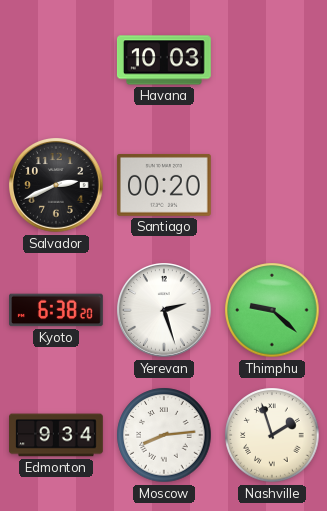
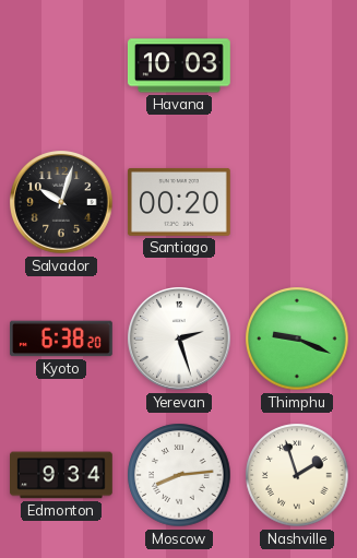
Salvador: 2:41 -> 10:03 (62, 203)
Thimphu: 9:22 -> 9:19 (297, 339)
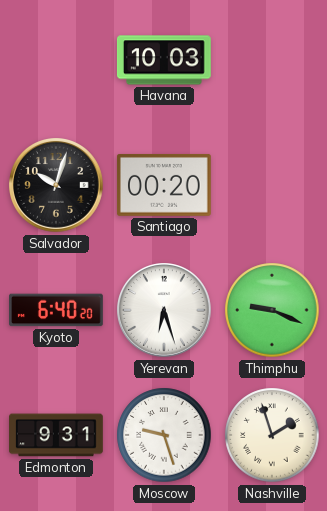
Kyoto: 6:38 -> 6:40 (57, 310)
Yerevan: 2:27 -> 6:27 (165, 311)
Edmonton: 9:34 -> 9:31 (57, 435)
Moscow: 8:14 -> 9:27 (164, 435)
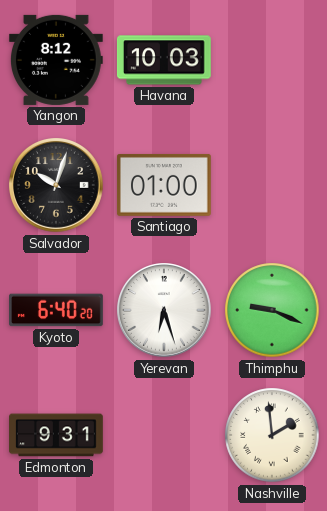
Yangon: none -> 8:12 (56, 60)
Santiago: 00:20 -> 01:00 (164, 185)
Moscow: 9:27 -> none (164, 435)
Nashville: 1:57 -> 1:59 (272, 435)
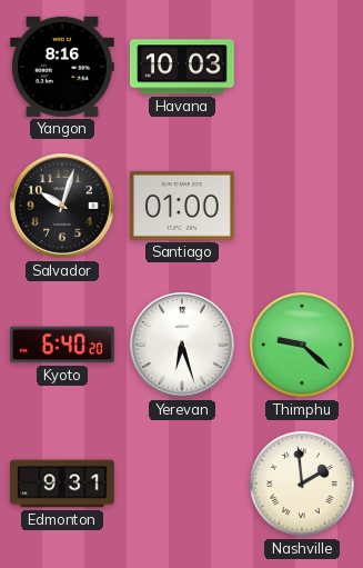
Yangon: 8:12 -> 8:16 (62, 67)
Thimphu: 9:19 -> 9:22 (302, 345)
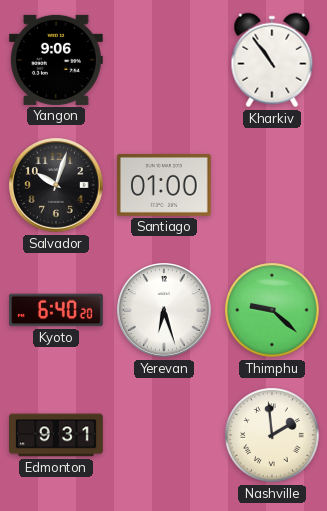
Yangon: 8:16 -> 9:06 (56, 60)
Havana: 10:03 -> none (182, 67)
Kharkiv: none -> 10:54 (272, 60)
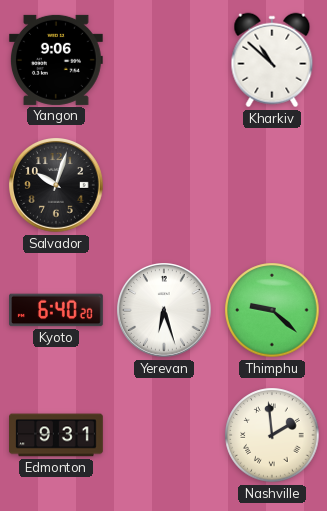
Kharkiv: 10:54 -> 10:52 (272, 60)
Santiago: 01:00 -> none (164, 185)
